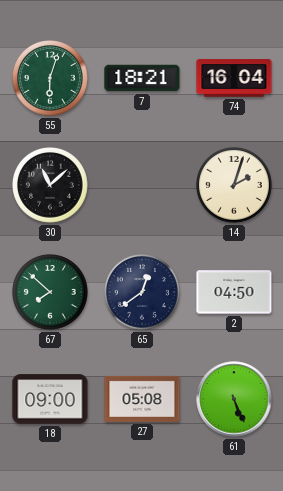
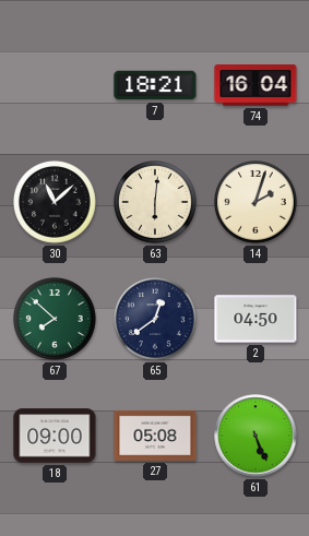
55: 6:03 -> none (51, 79)
63: none -> 6:01 (156, 203)
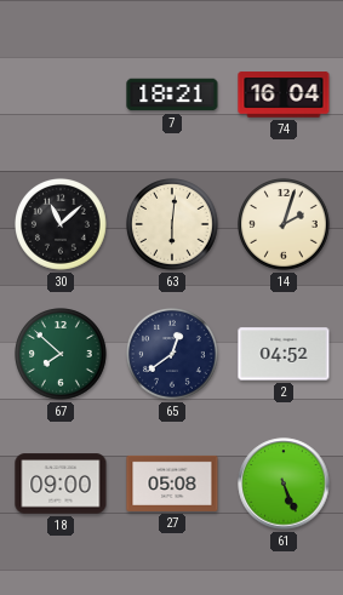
2: 04:50 -> 04:52 (284, 354)
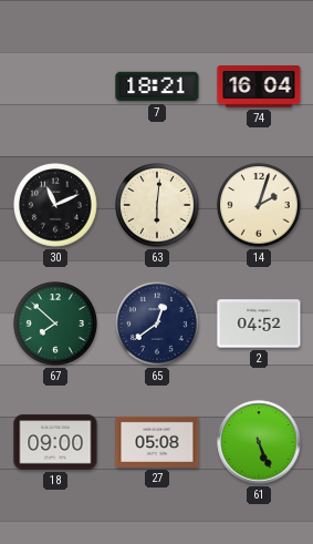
30: 11:08 -> 11:11 (56, 206)
